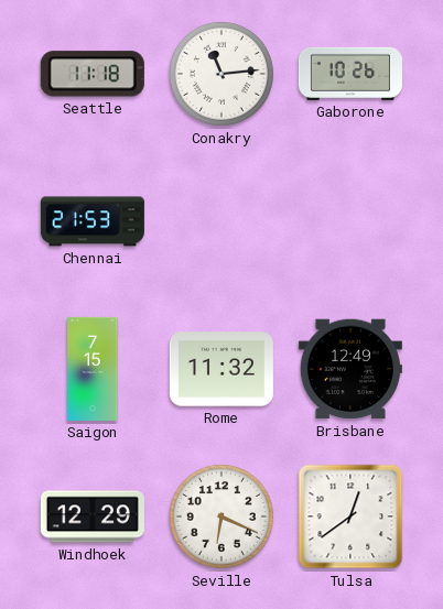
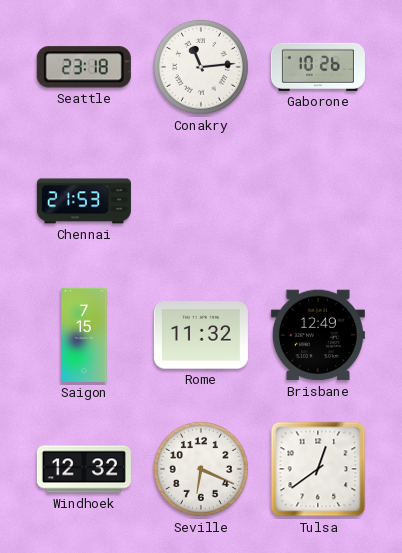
Seattle: 11:18 -> 23:18 (84, 67)
Windhoek: 12:29 -> 12:32 (84, 469)
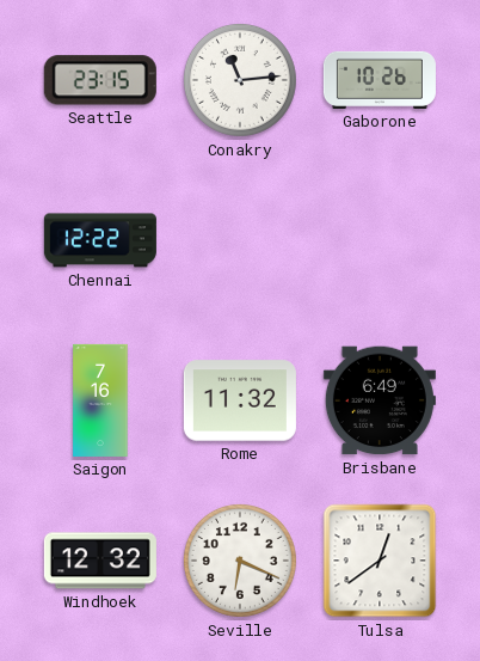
Seattle: 23:18 -> 23:15 (100, 80)
Chennai: 21:53 -> 12:22 (100, 240)
Saigon: 7:15 -> 7:16 (100, 400)
Brisbane: 12:49 -> 6:49 (380, 400)
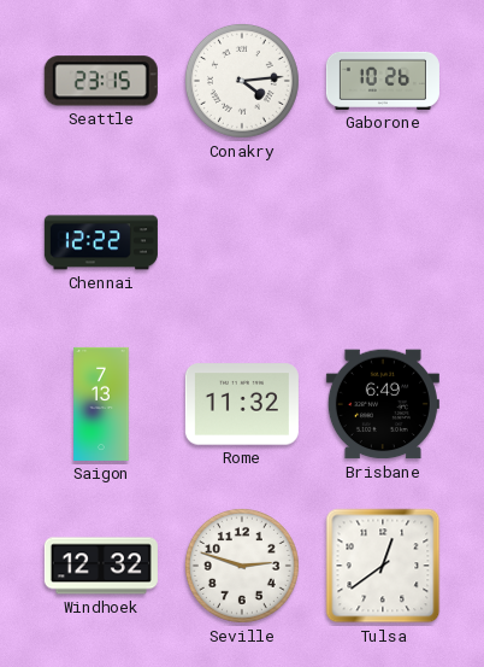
Conakry: 11:14 -> 4:14 (242, 81)
Saigon: 7:16 -> 7:13 (101, 404)
Seville: 6:19 -> 2:48 (242, 566)
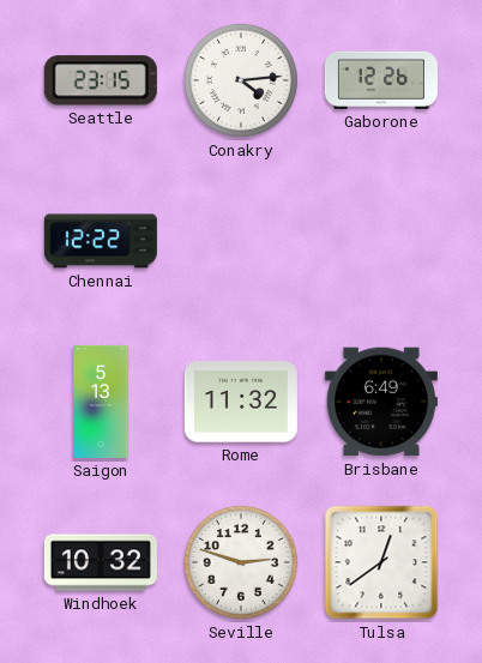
Gaborone: 10:26 -> 12:26 (381, 80)
Saigon: 7:13 -> 5:13 (101, 402)
Windhoek: 12:32 -> 10:32 (101, 562)
